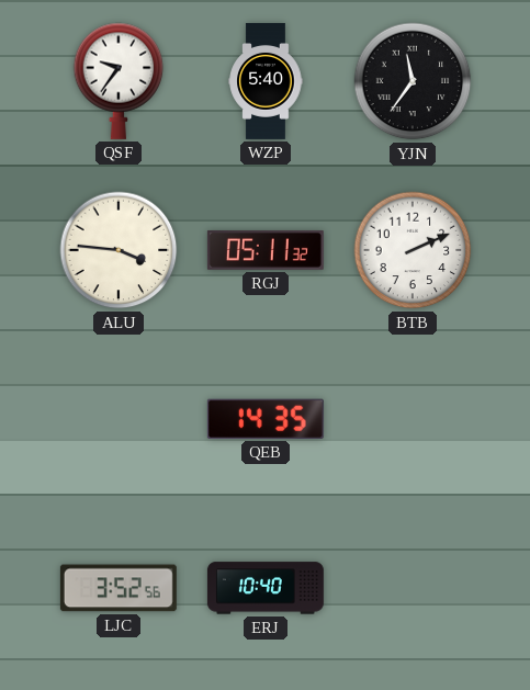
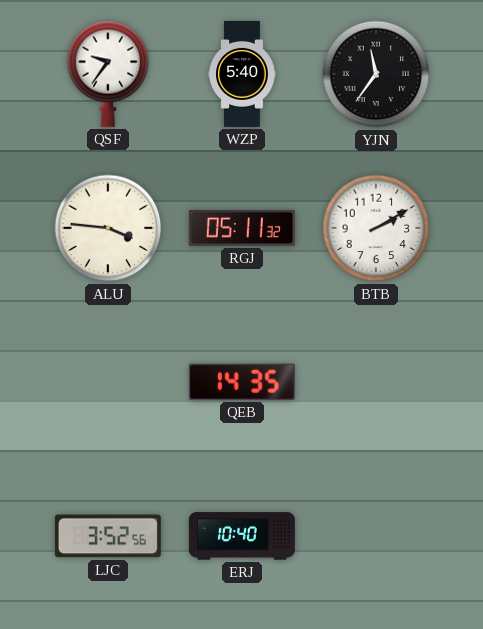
BTB: 2:11 -> 2:10 (376, 228)
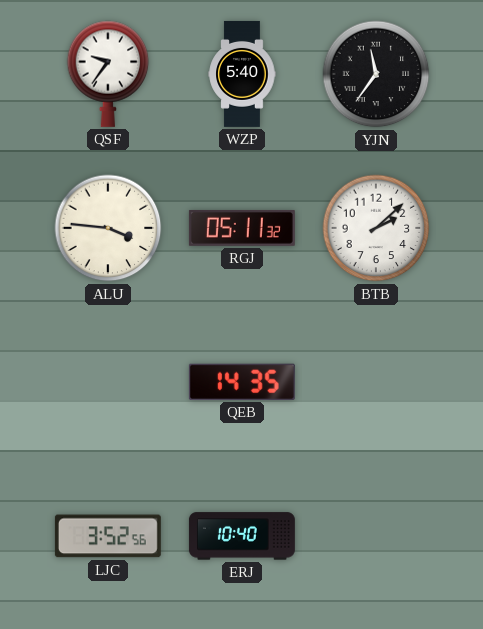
BTB: 2:10 -> 2:08 (376, 228)
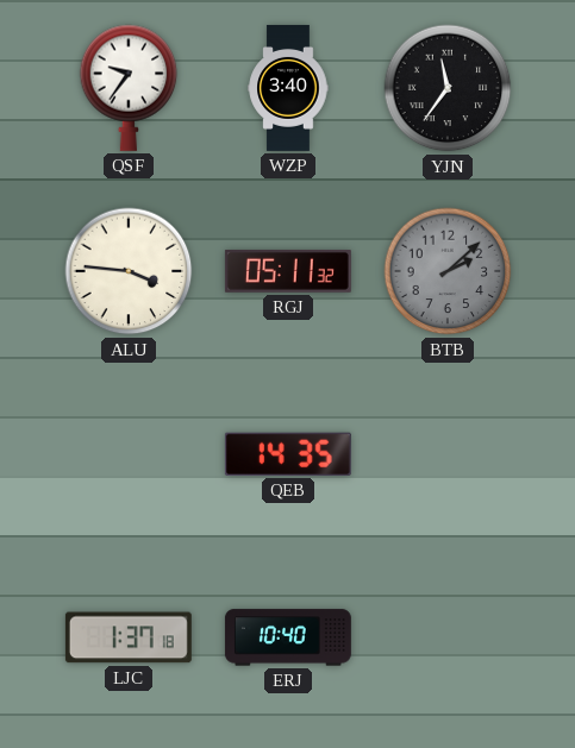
WZP: 5:40 -> 3:40 (288, 88)
BTB dial: white -> grey (448, 271)
LJC: 3:52 -> 1:37 (129, 637)
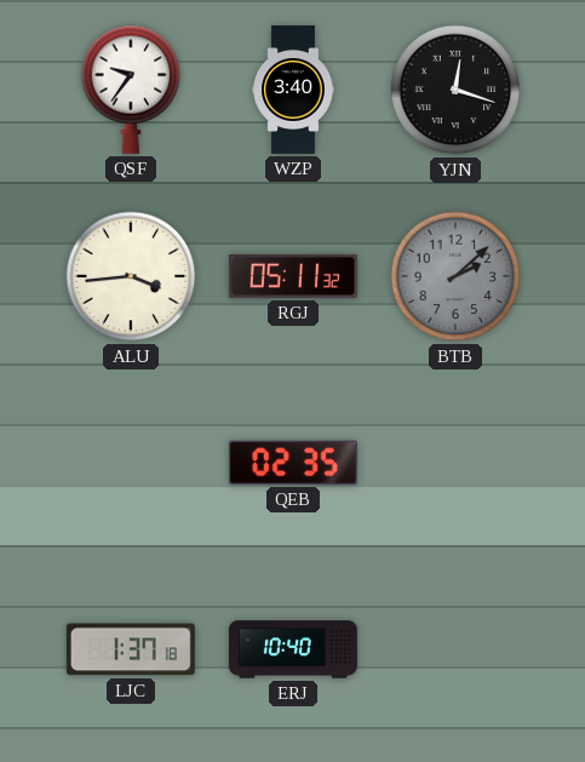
YJN: 11:36 -> 12:18 (455, 90)
ALU: 3:46 -> 3:44 (131, 276)
QEB: 14:35 -> 02:35 (293, 463)
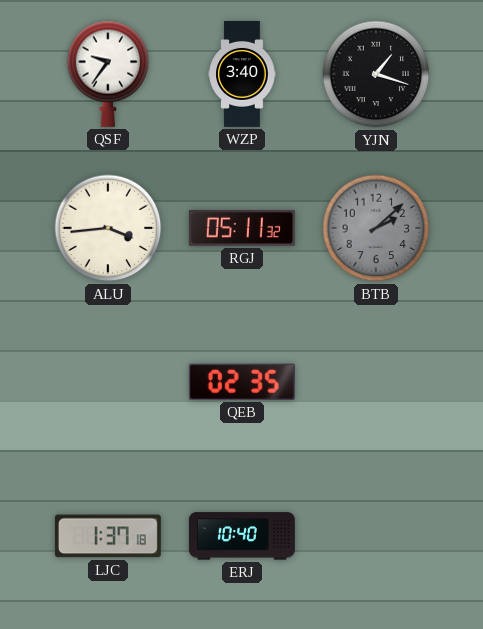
YJN: 12:18 -> 1:18 (376, 74)
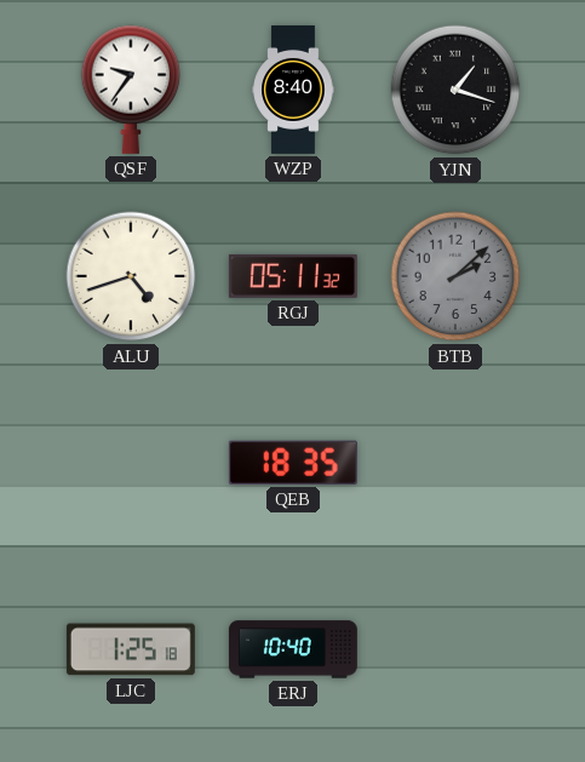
WZP: 3:40 -> 8:40 (293, 90)
ALU: 3:44 -> 4:42 (131, 276)
QEB: 02:35 -> 18:35 (293, 463)
LJC: 1:37 -> 1:25 (131, 649)
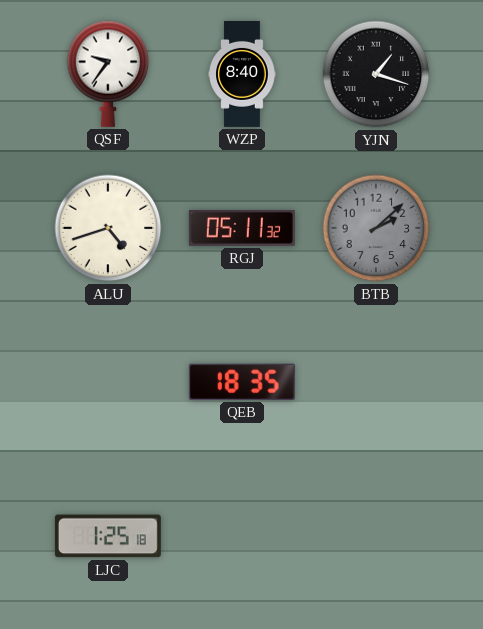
ERJ: 10:40 -> none (293, 649)
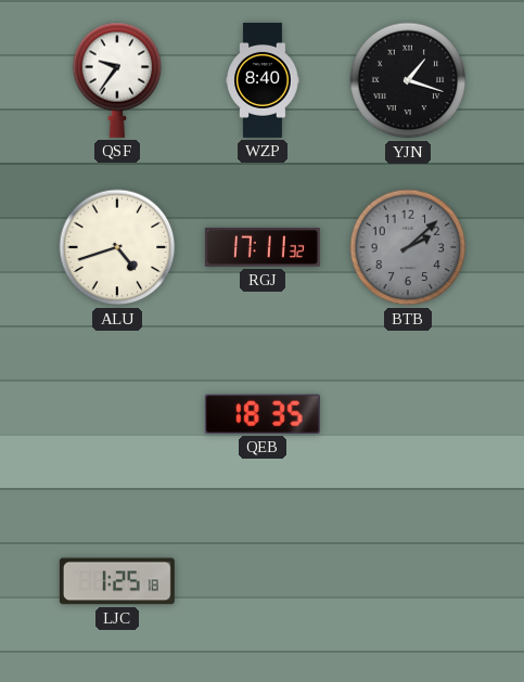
RGJ: 05:11 -> 17:11 (263, 247)
